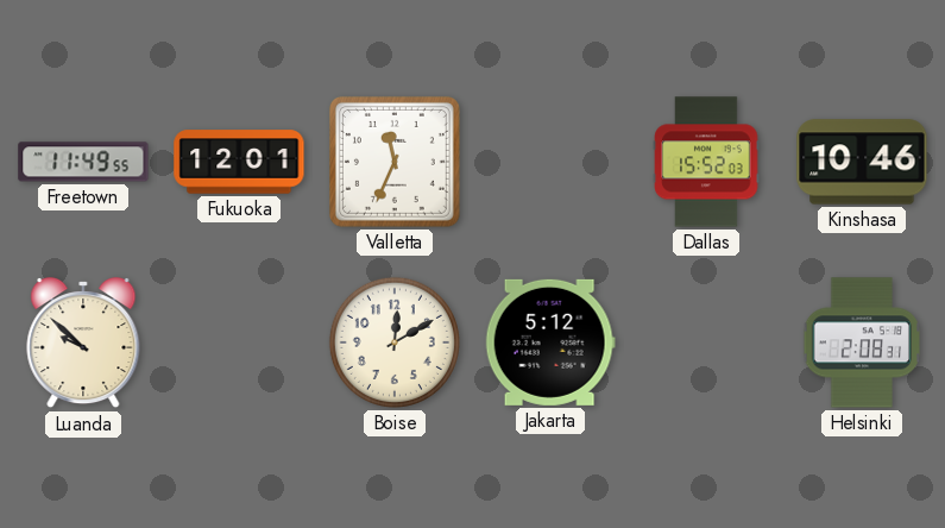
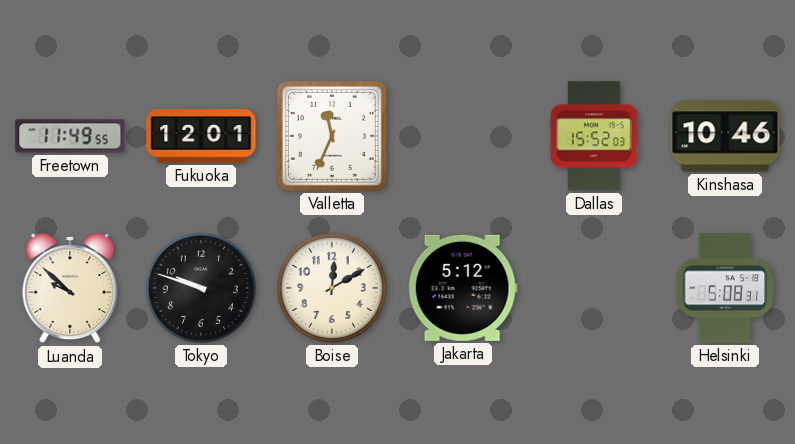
Tokyo: none -> 9:48 (201, 288)
Helsinki: 2:08 -> 5:08 (724, 288)
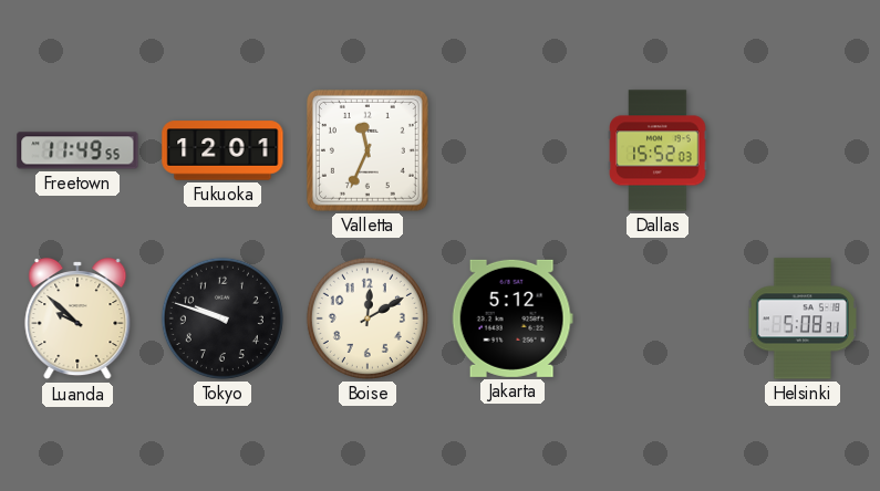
Kinshasa: 10:46 -> none (725, 136)
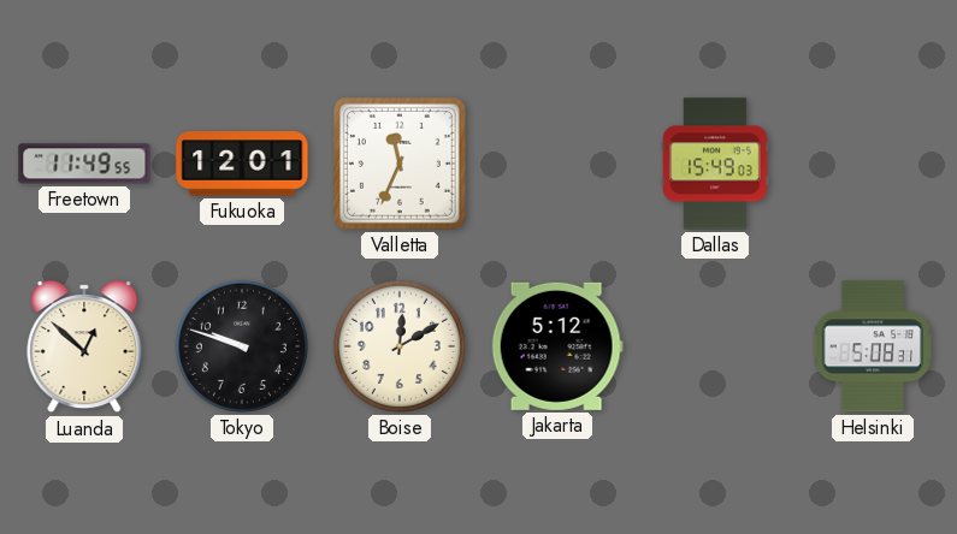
Dallas: 15:52 -> 15:49 (715, 164)
Luanda: 9:52 -> 12:52 (84, 346)
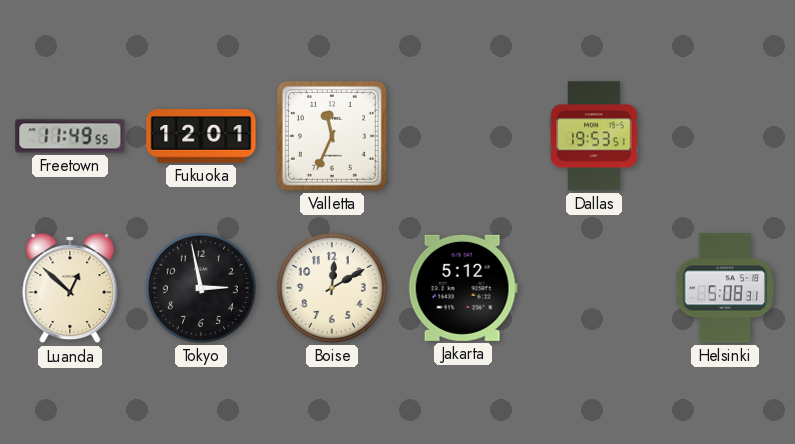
Dallas: 15:49 -> 19:53 (594, 136)
Tokyo: 9:48 -> 2:58 (201, 288)
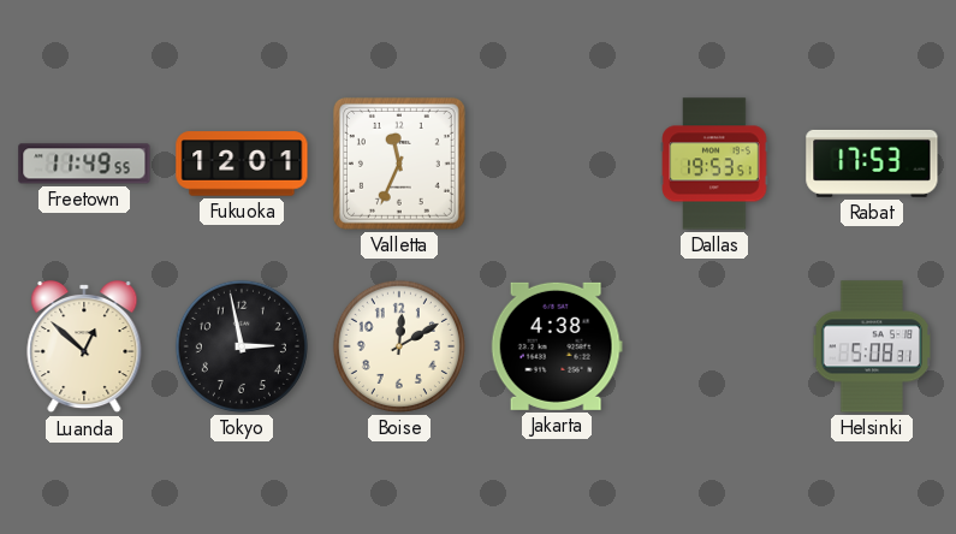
Rabat: none -> 17:53 (872, 164)
Jakarta: 5:12 -> 4:38 (557, 346)
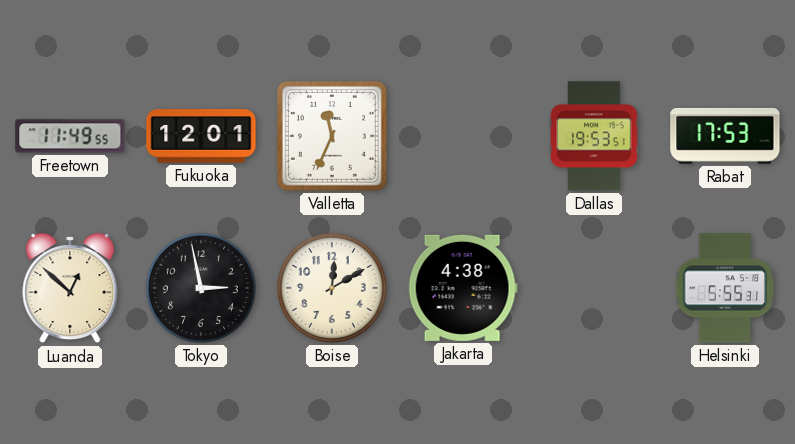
Helsinki: 5:08 -> 5:55 (724, 288)
